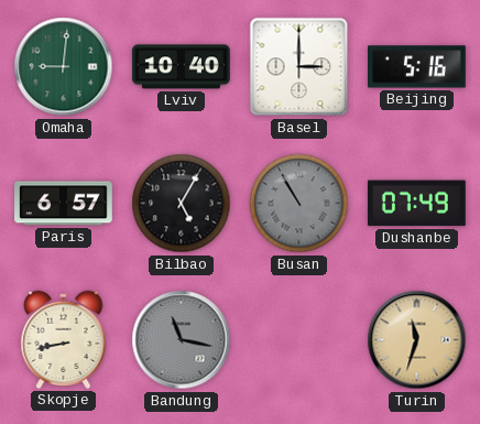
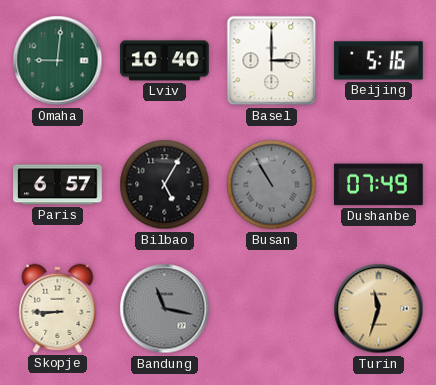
Skopje: 8:43 -> 8:45 (58, 308)
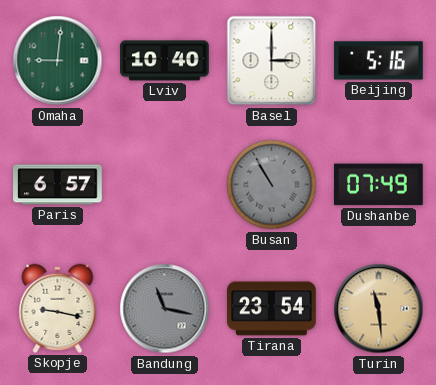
Bilbao: 5:05 -> none (165, 185)
Skopje: 8:45 -> 9:17 (58, 308)
Tirana: none -> 23:54 (272, 309)
Turin: 11:33 -> 11:29 (379, 309)
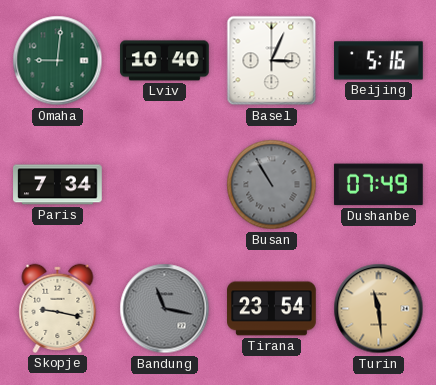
Basel: 3:00 -> 3:04 (272, 61)
Paris: 6:57 -> 7:34 (58, 185)
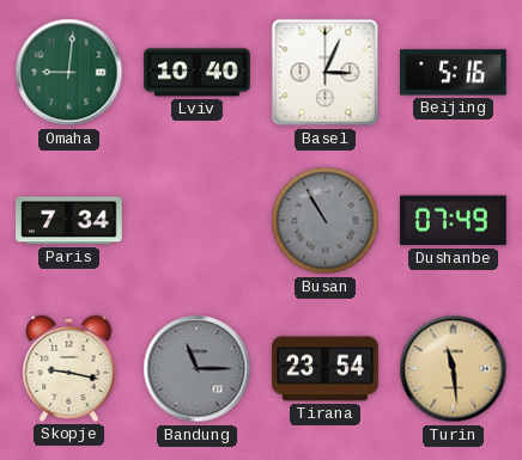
Bandung: 11:17 -> 11:15 (198, 369)
